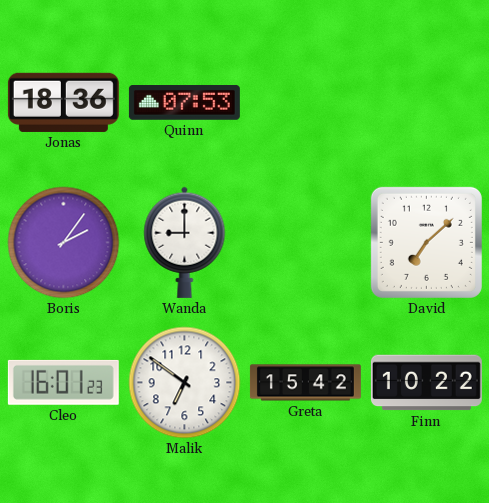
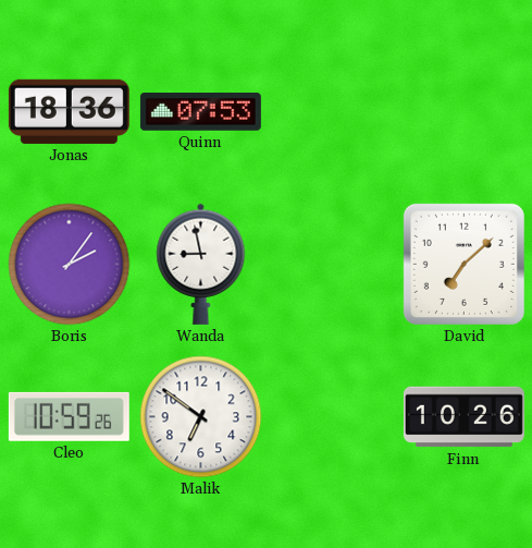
Wanda: 9:00 -> 8:58 (201, 264)
Cleo: 16:01 -> 10:59 (69, 416)
Greta: 15:42 -> none (305, 383)
Finn: 10:22 -> 10:26 (463, 417)
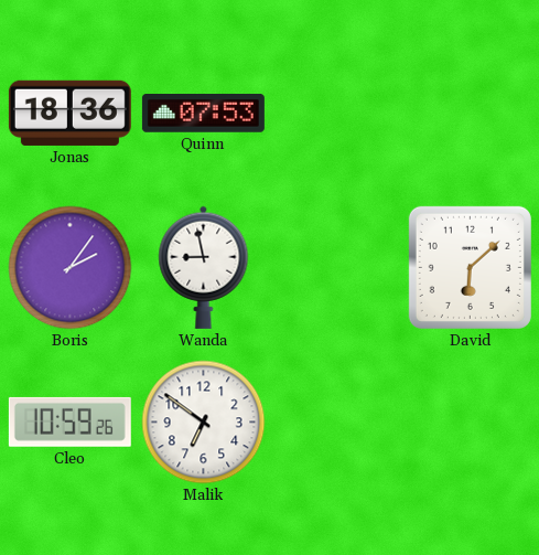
David: 7:08 -> 6:08 (470, 267)
Finn: 10:26 -> none (463, 417)
